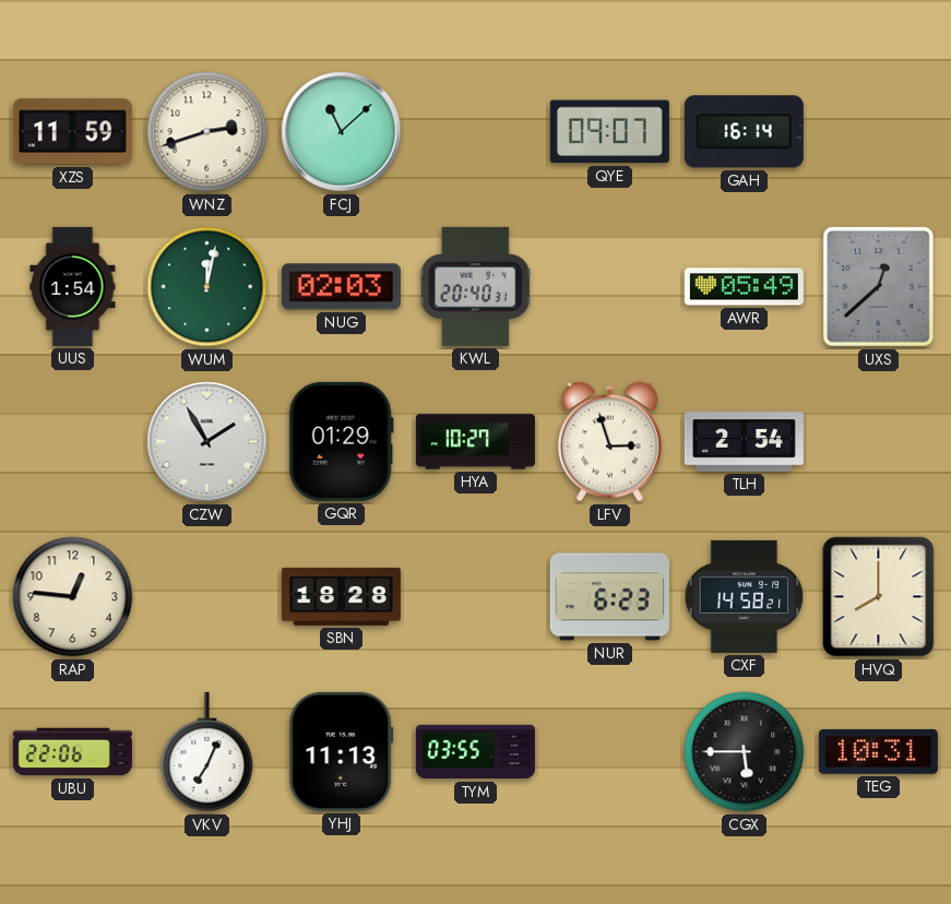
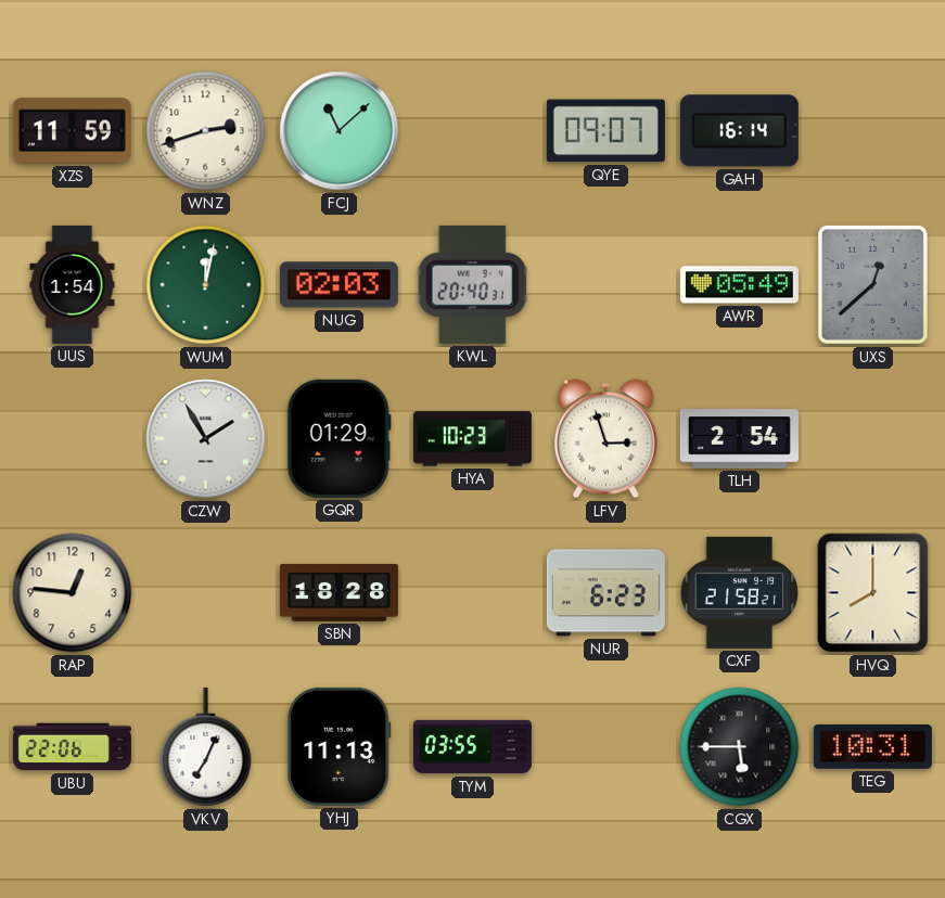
HYA: 10:27 -> 10:23 (472, 439)
CXF: 14:58 -> 21:58 (740, 592)
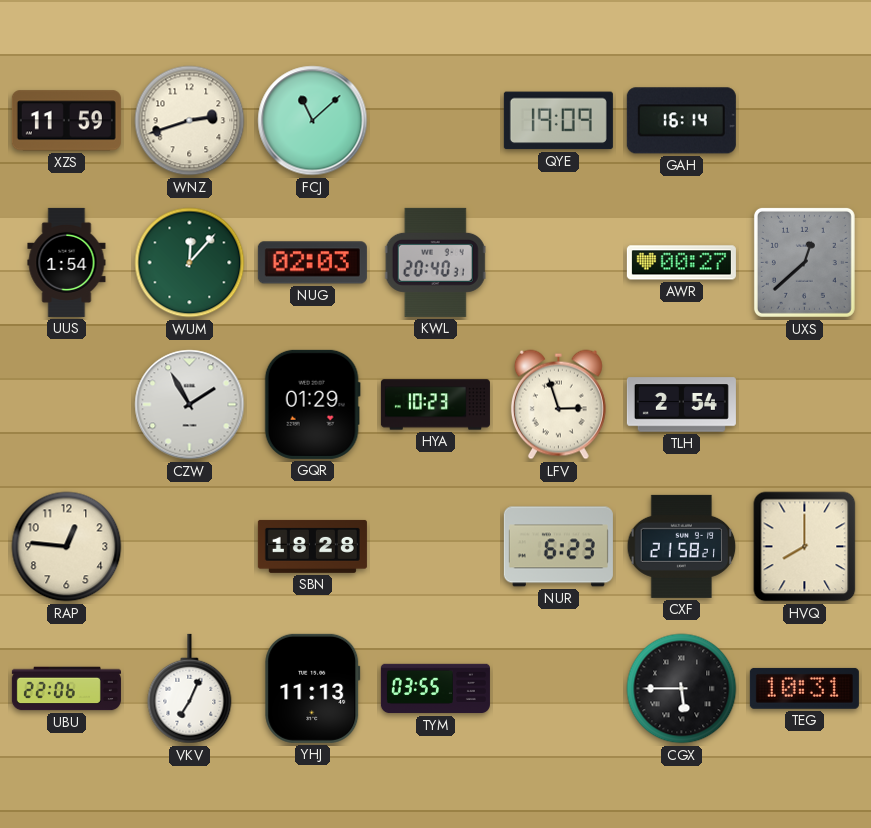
QYE: 09:07 -> 19:09 (558, 121)
WUM: 12:02 -> 12:07 (190, 263)
AWR: 05:49 -> 00:27 (681, 263)
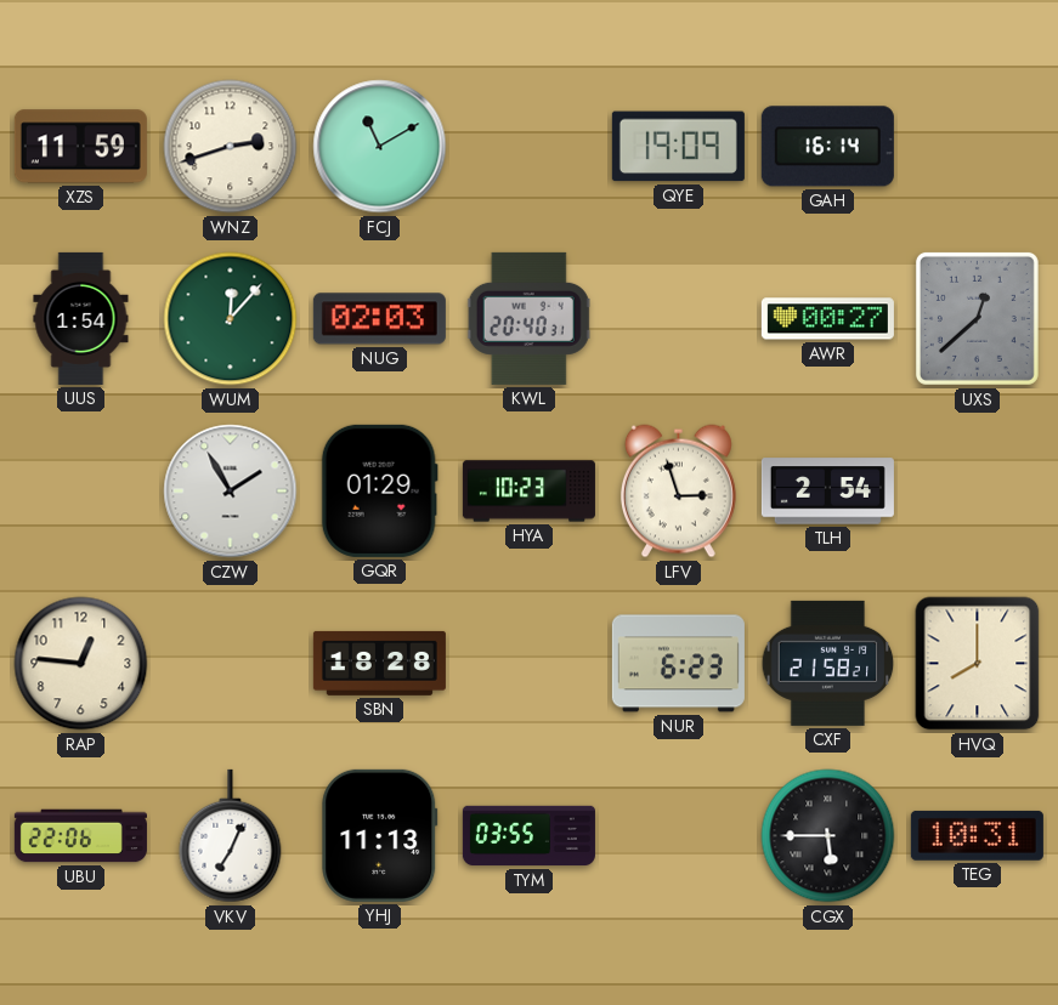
FCJ: 11:08 -> 11:10 (380, 147)
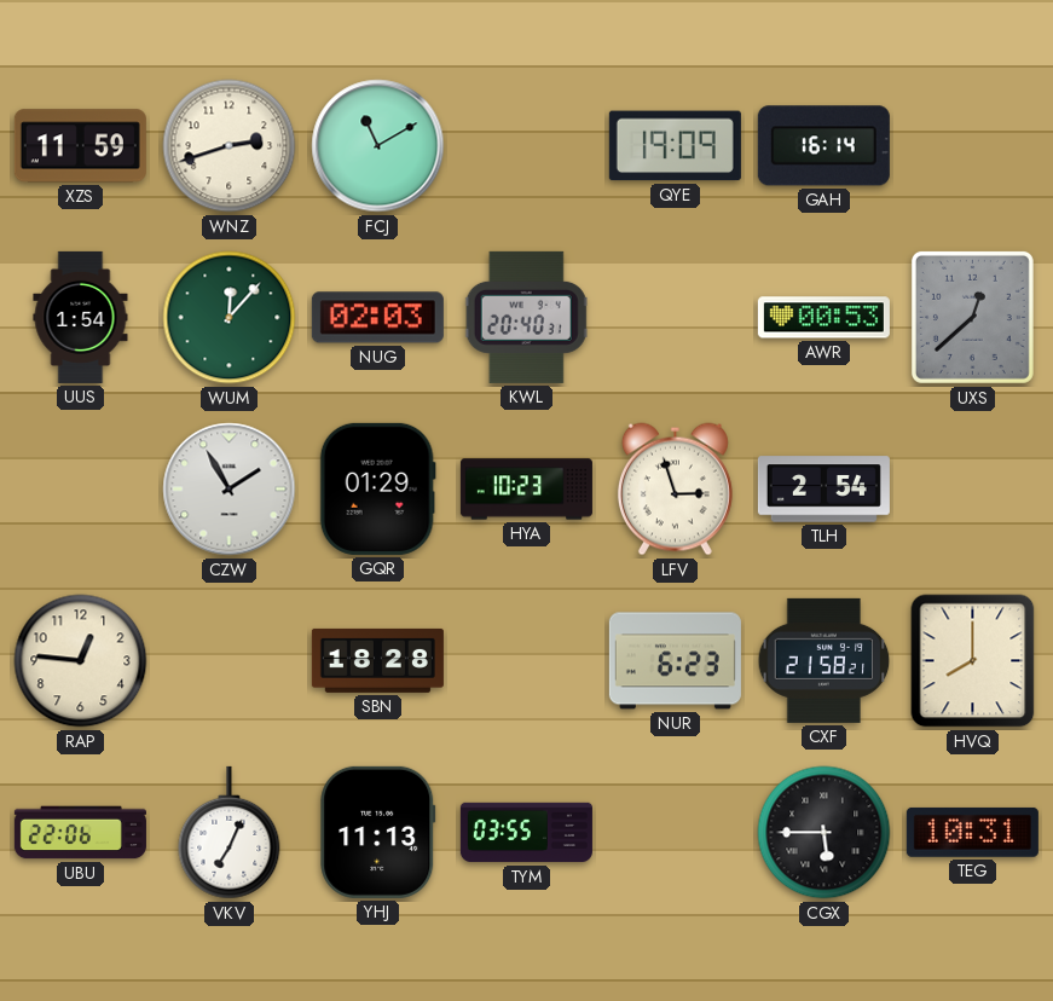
AWR: 00:27 -> 00:53 (823, 318)
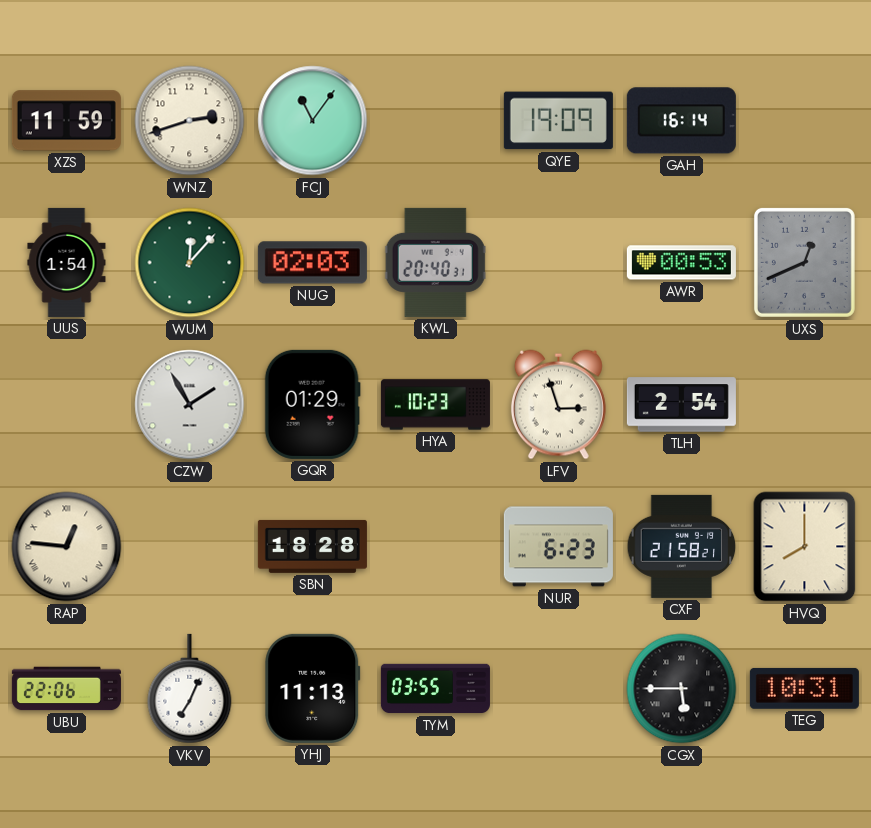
FCJ: 11:10 -> 11:06 (313, 121)
UXS: 12:38 -> 12:41 (804, 262)
RAP numerals: Arabic -> Roman (67, 547)
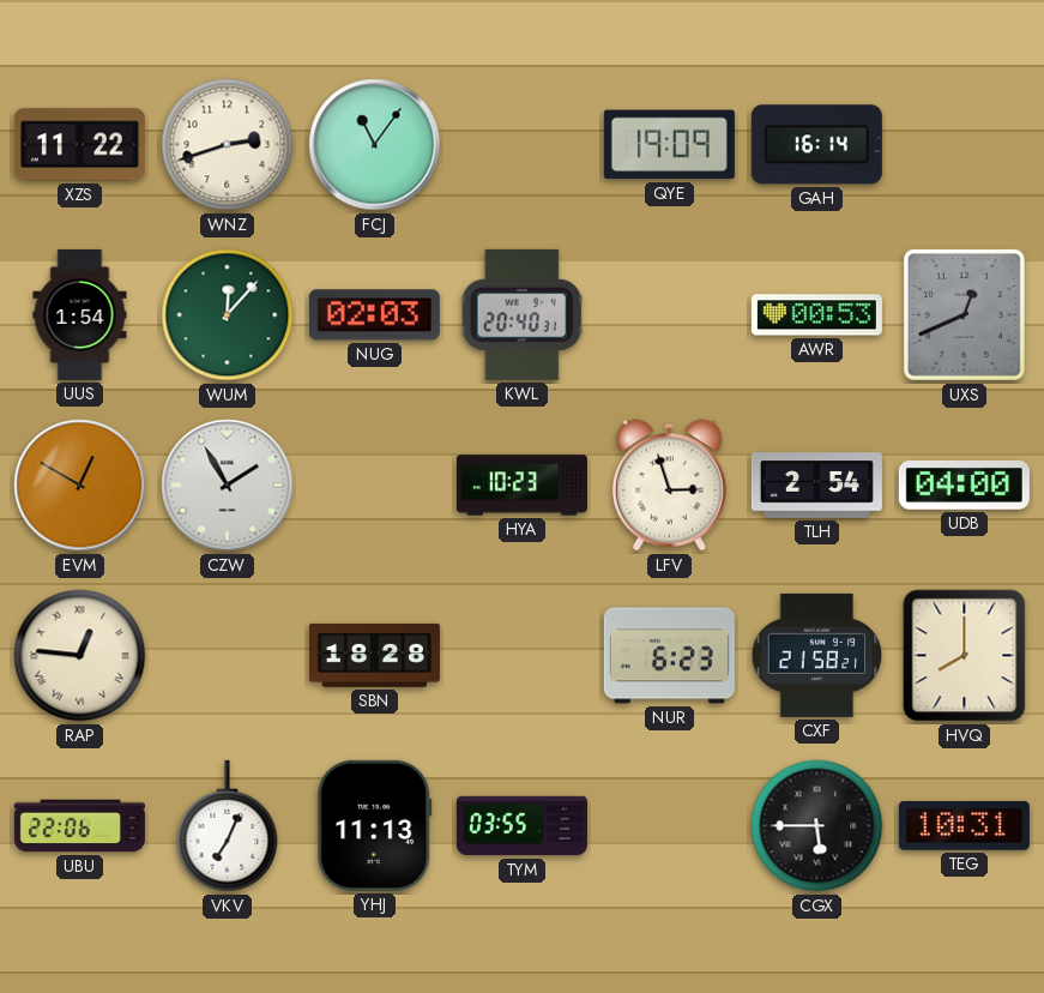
XZS: 11:59 -> 11:22 (79, 145)
EVM: none -> 12:50 (80, 486)
GQR: 01:29 -> none (312, 404)
UDB: none -> 04:00 (964, 486)
